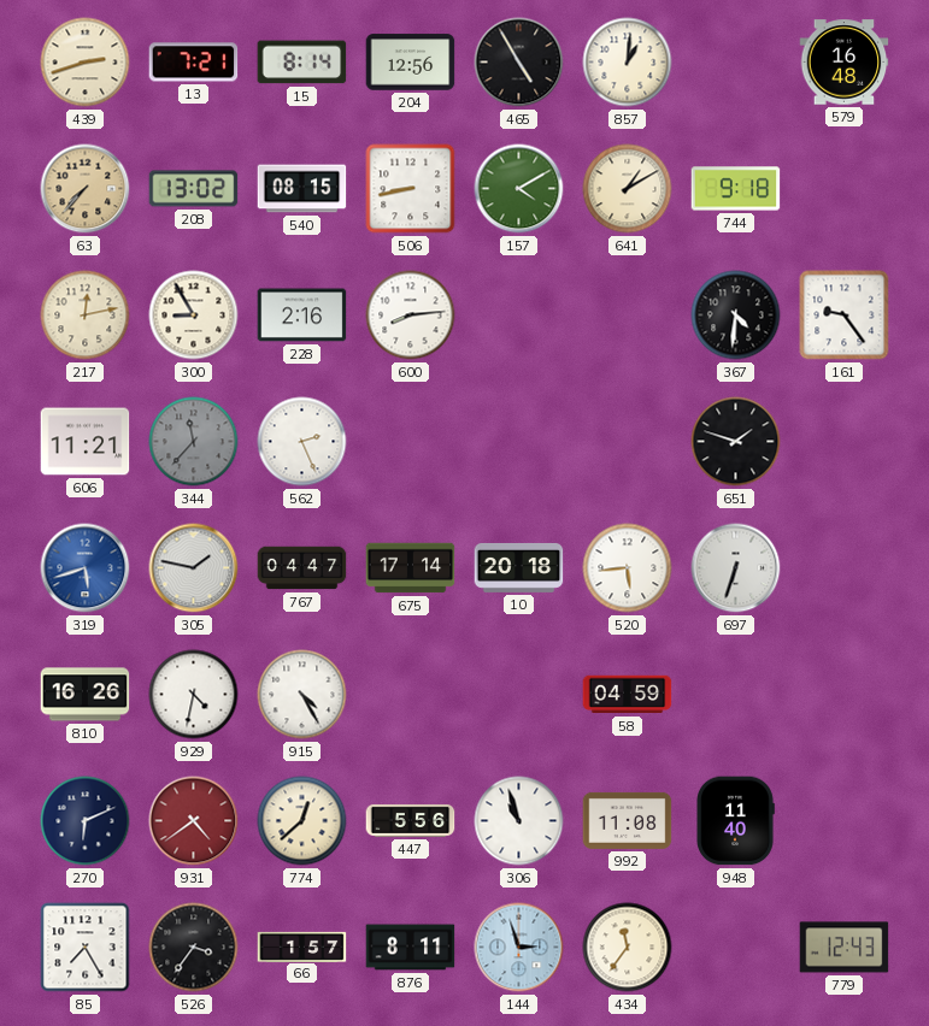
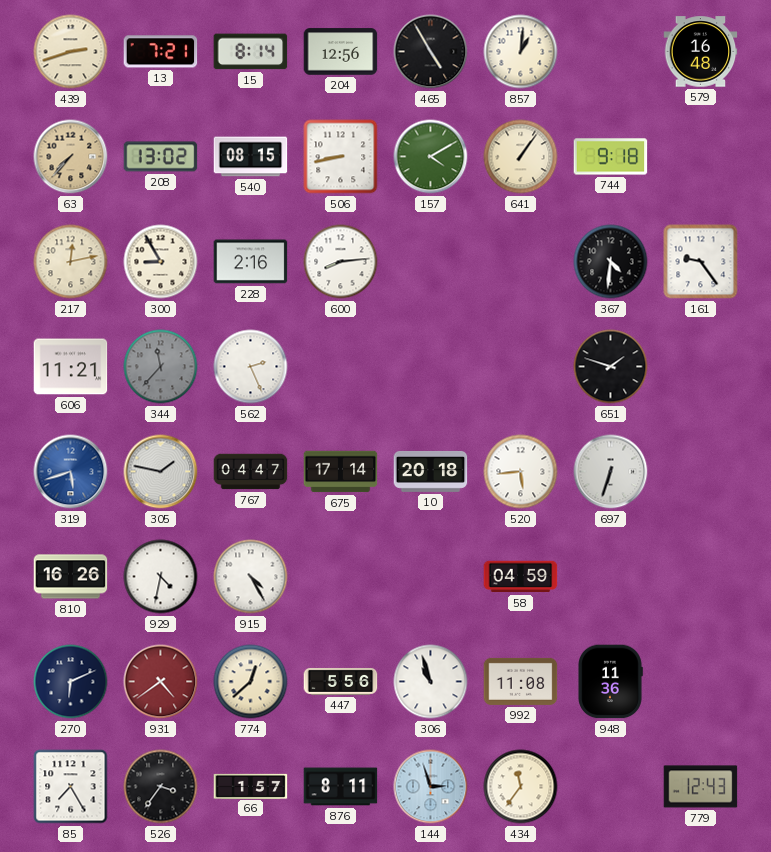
641: 1:10 -> 1:06 (521, 157)
948: 11:40 -> 11:36 (610, 682)
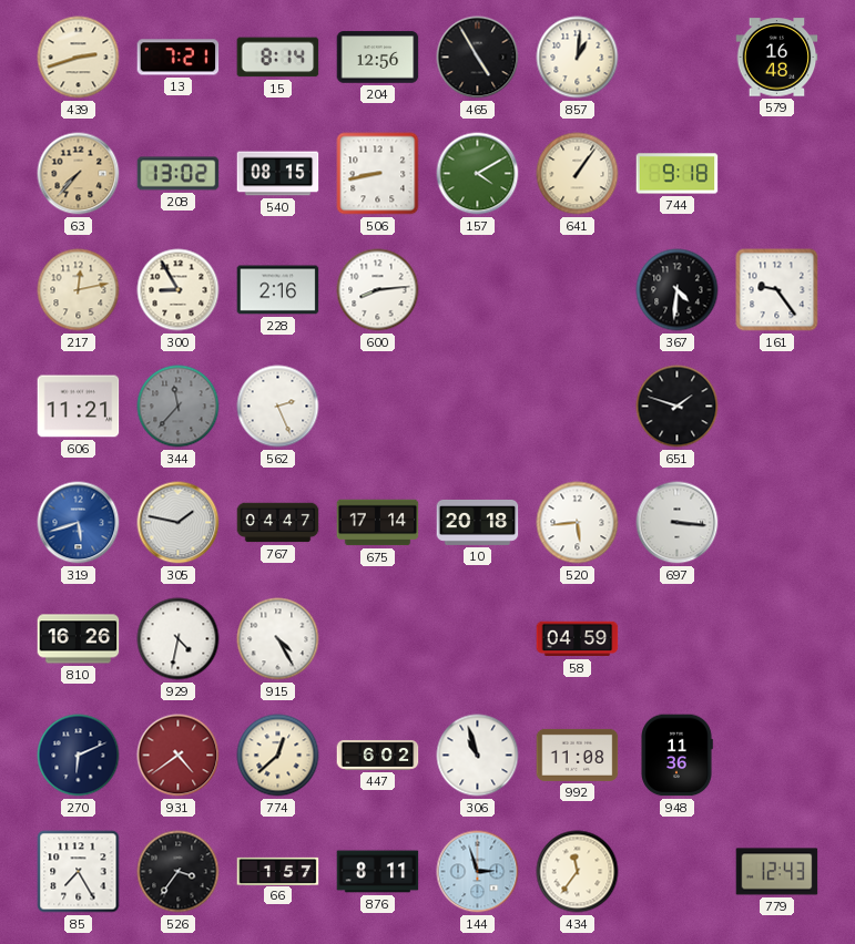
697: 6:33 -> 3:16 (678, 523)
447: 5:56 -> 6:02 (378, 755)
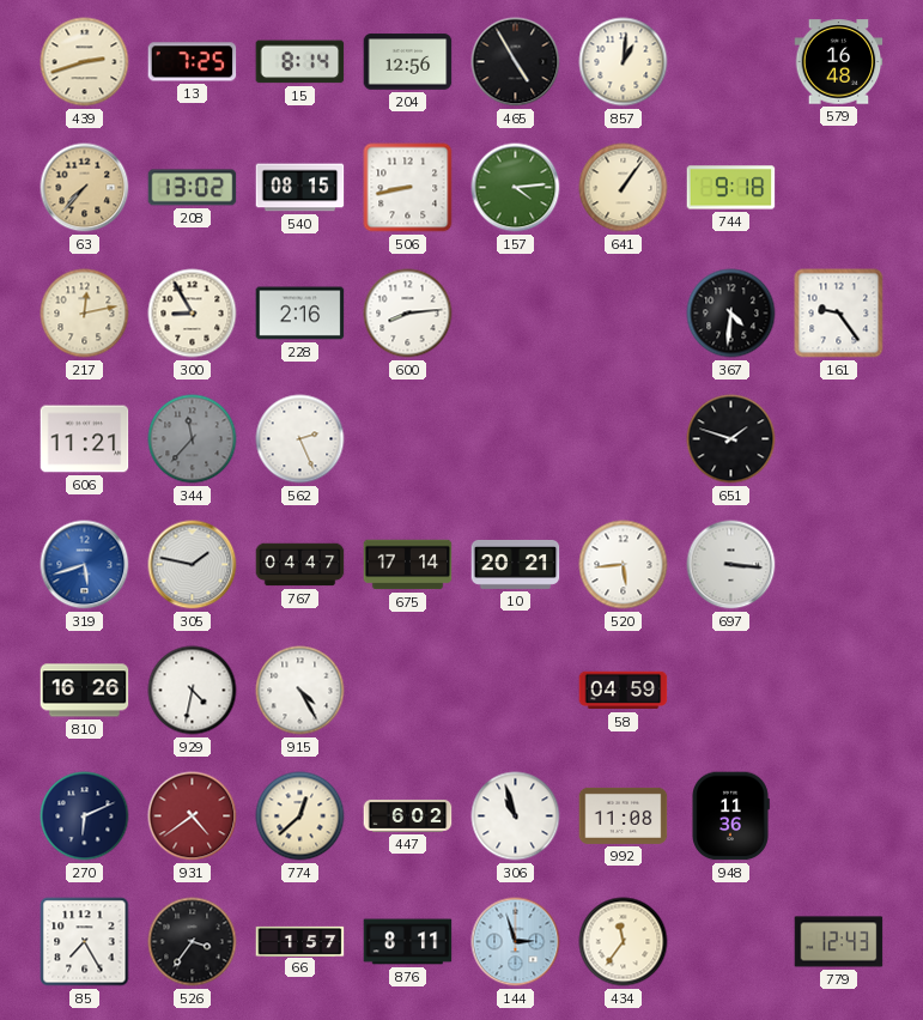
13: 7:21 -> 7:25 (193, 62)
157: 4:10 -> 4:14 (516, 188)
10: 20:18 -> 20:21 (516, 564)
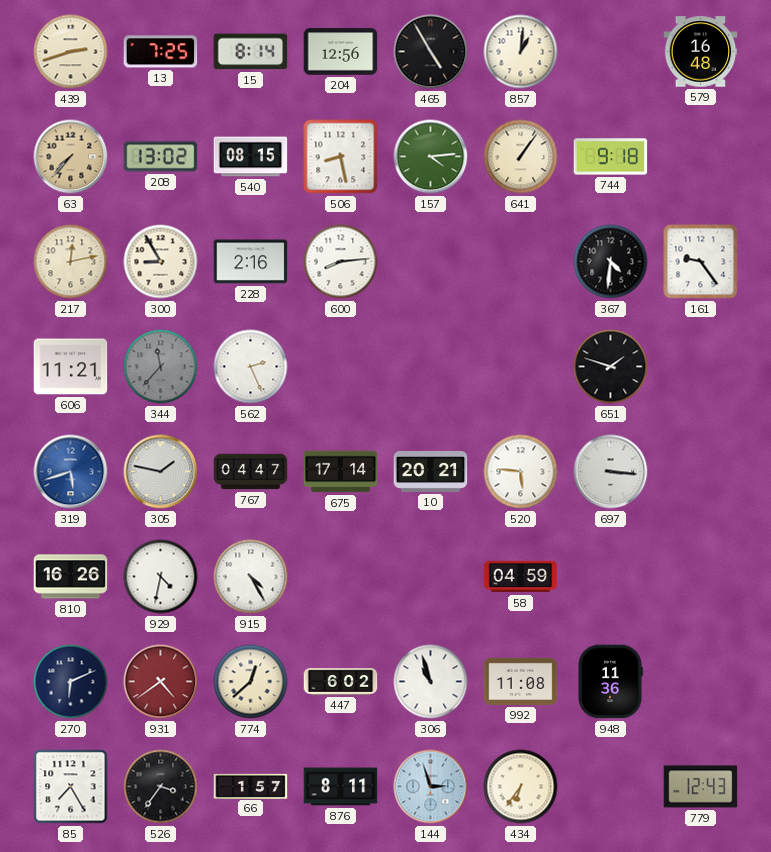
506: 8:43 -> 8:28 (341, 157)
520: 5:44 -> 5:46 (521, 472)
434: 11:36 -> 6:36 (521, 787)
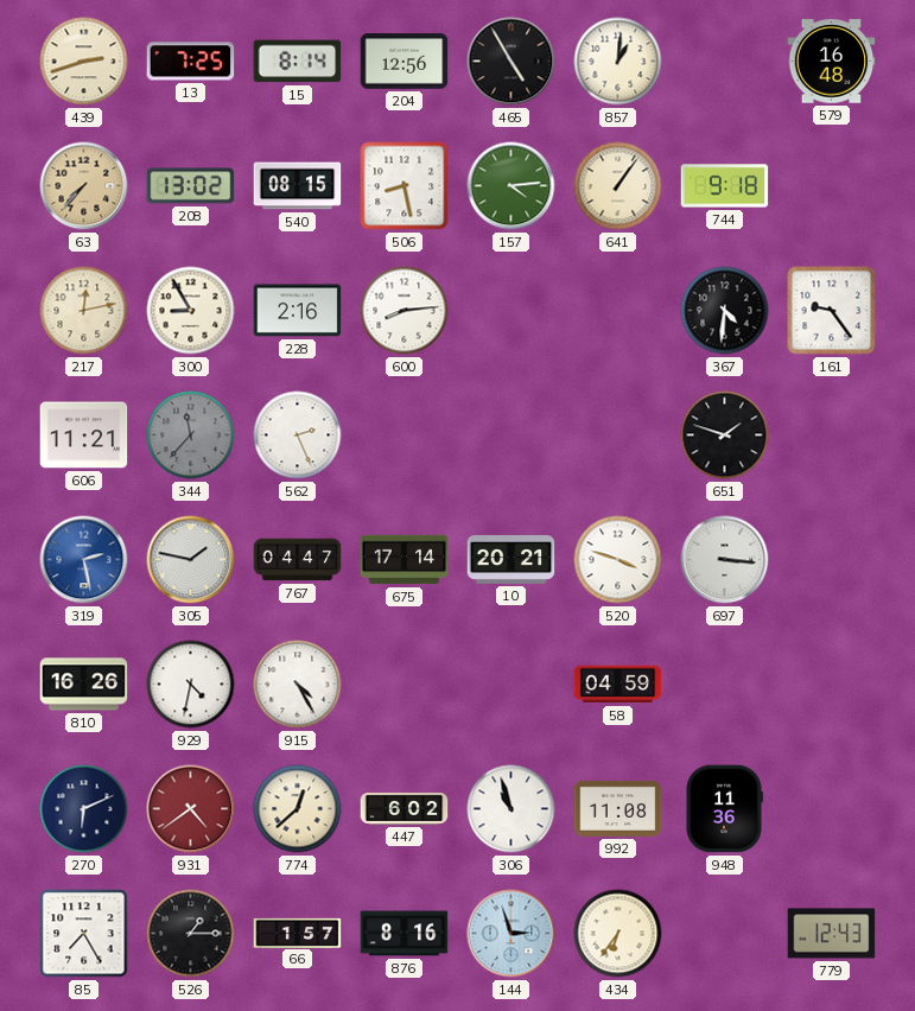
319: 5:42 -> 2:28 (84, 560)
520: 5:46 -> 3:48 (618, 560)
526: 3:36 -> 1:15 (191, 934)
876: 8:11 -> 8:16 (405, 934)
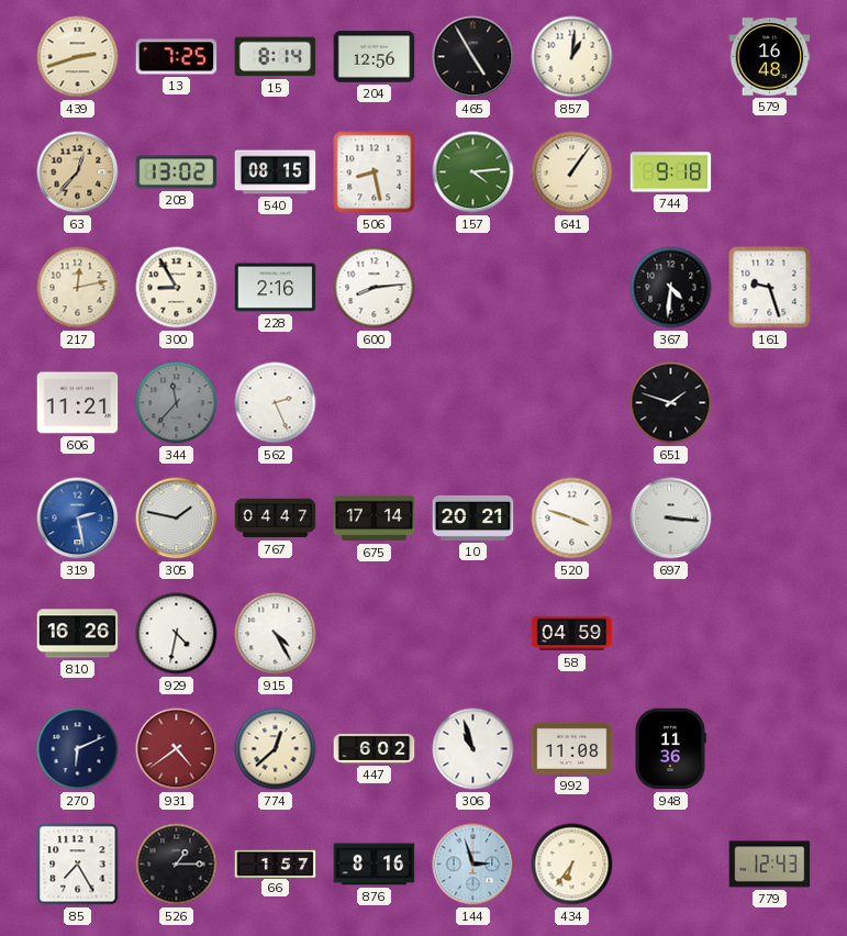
63: 7:37 -> 12:37 (78, 172)
161: 9:24 -> 9:27 (770, 288)
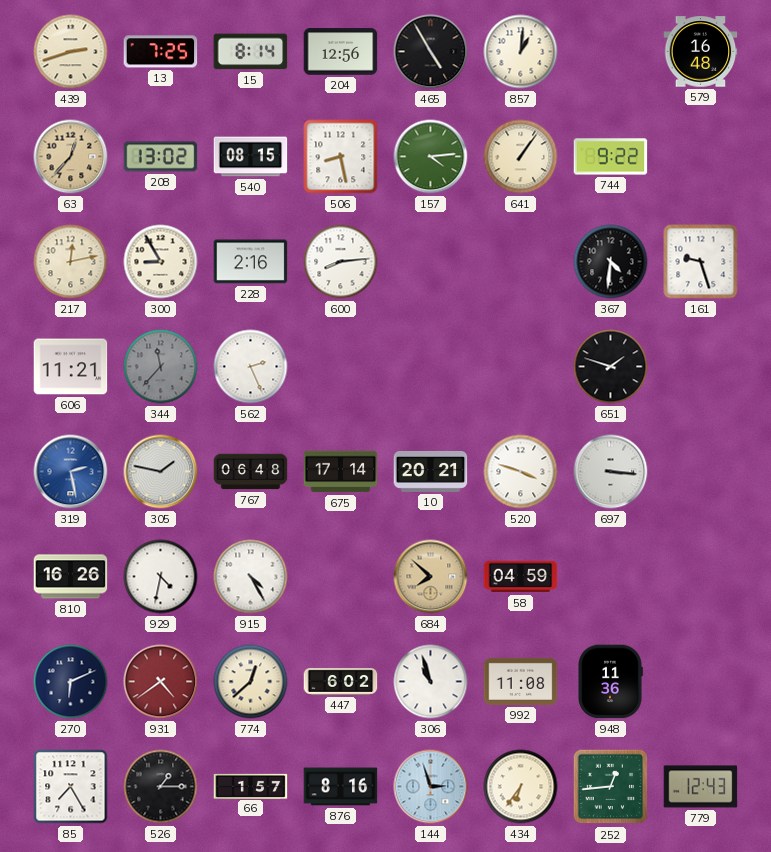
744: 9:18 -> 9:22 (611, 157)
767: 04:47 -> 06:48 (251, 472)
684: none -> 7:52 (431, 577)
252: none -> 12:44 (611, 787)
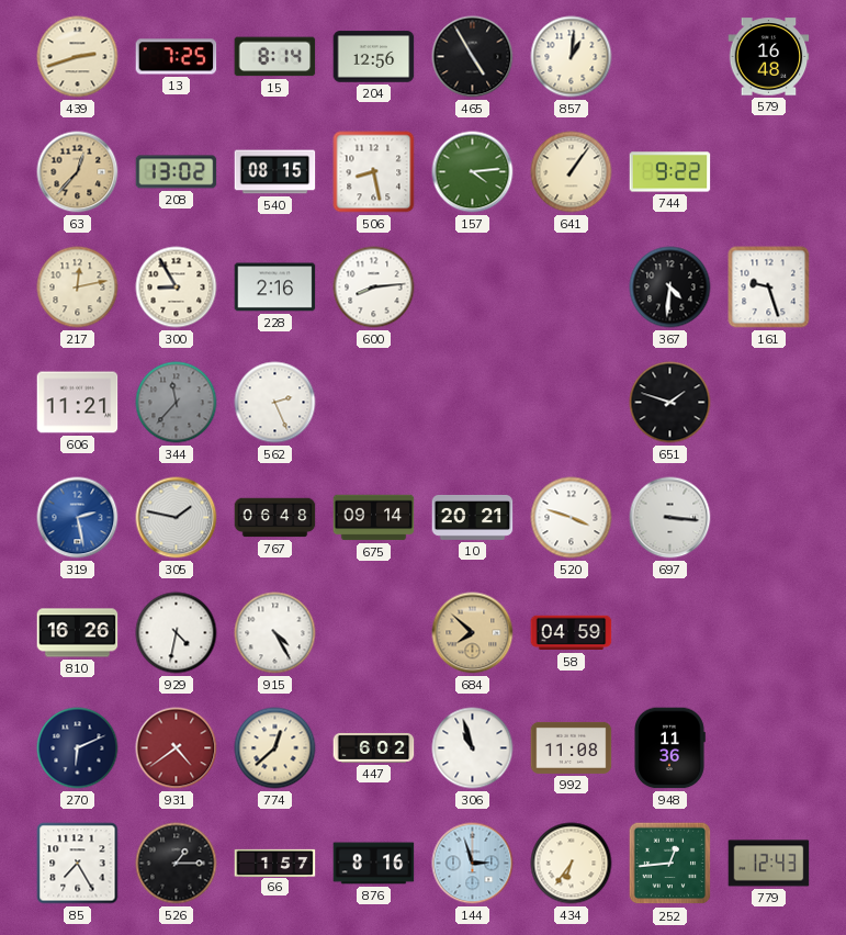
675: 17:14 -> 09:14 (374, 518)
